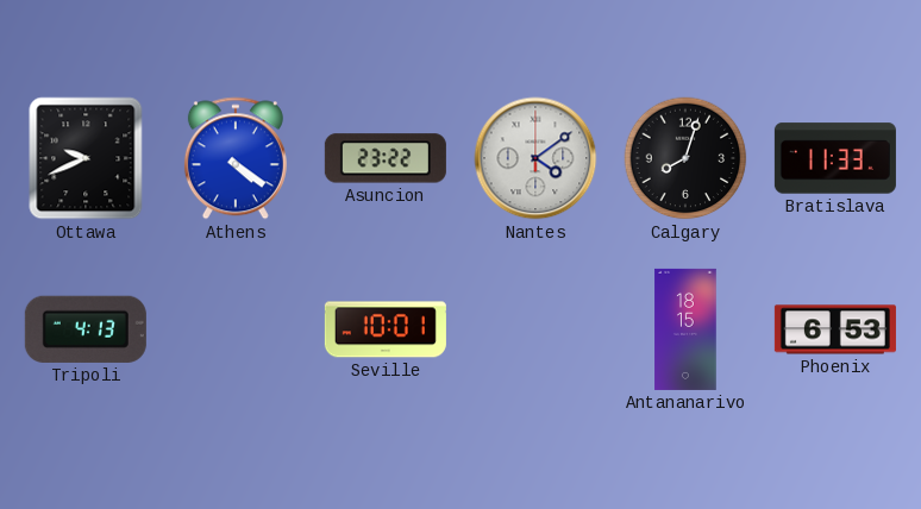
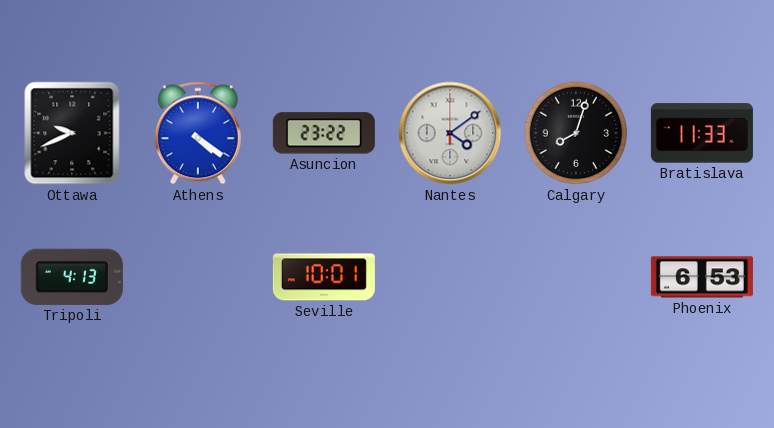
Antananarivo: 18:15 -> none (685, 329)
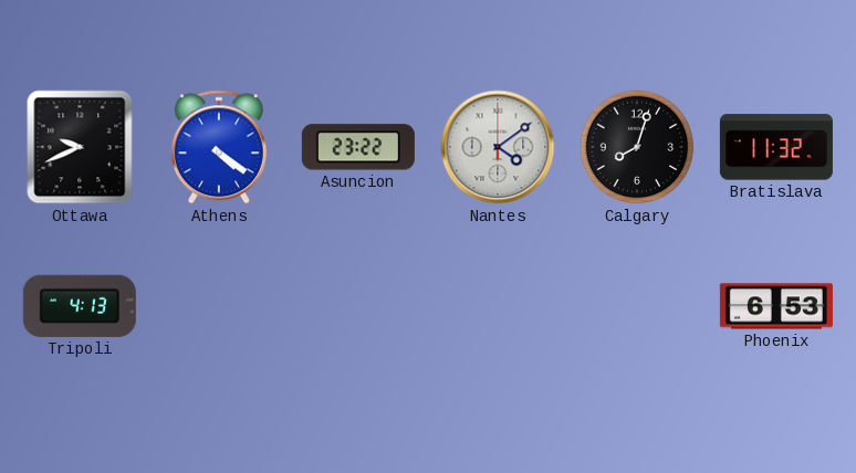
Bratislava: 11:33 -> 11:32 (776, 147)
Seville: 10:01 -> none (324, 277)
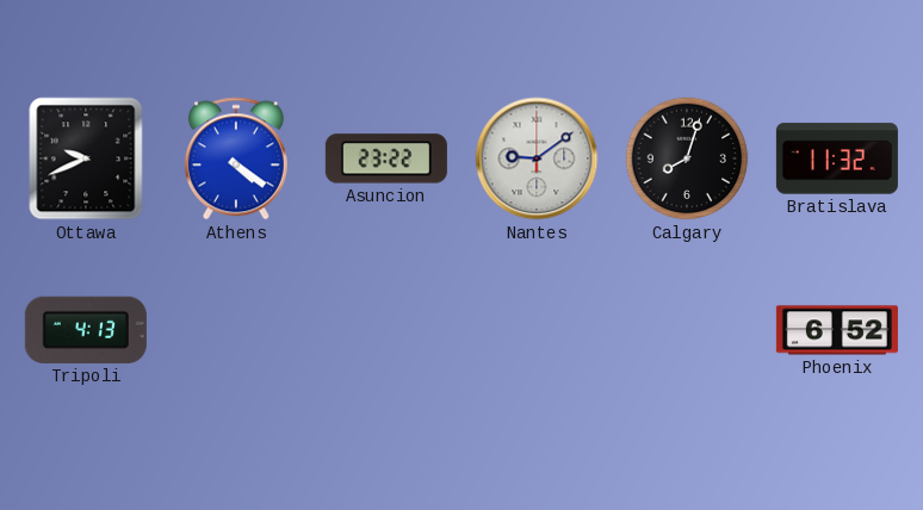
Nantes: 4:09 -> 9:09 (537, 158)
Phoenix: 6:53 -> 6:52 (837, 330)
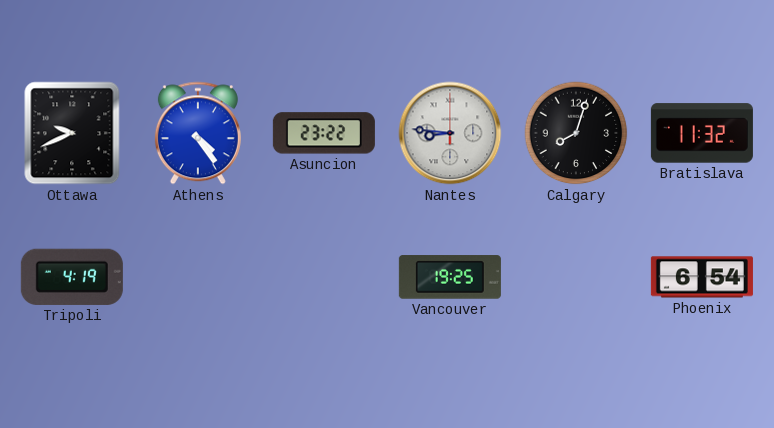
Athens: 4:21 -> 4:24 (198, 133)
Nantes: 9:09 -> 8:46 (450, 133)
Tripoli: 4:13 -> 4:19 (72, 277)
Vancouver: none -> 19:25 (450, 277)
Phoenix: 6:52 -> 6:54 (702, 277)
